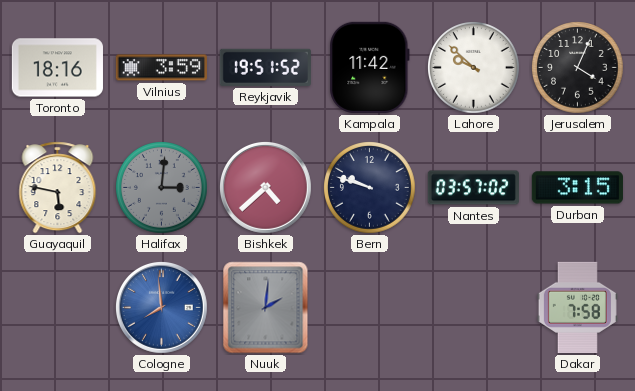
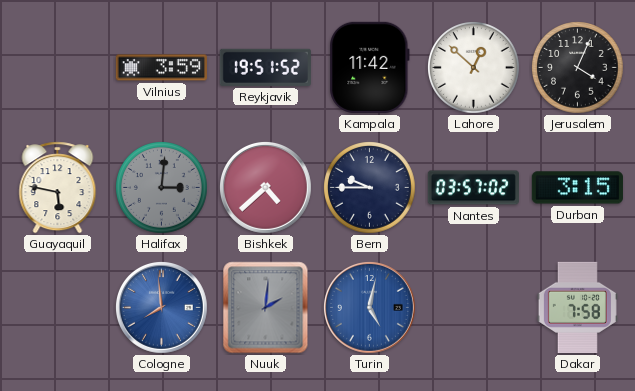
Toronto: 18:16 -> none (57, 68)
Lahore: 9:52 -> 12:52 (474, 68)
Bern: 9:48 -> 9:45 (370, 188)
Turin: none -> 5:02 (369, 307)
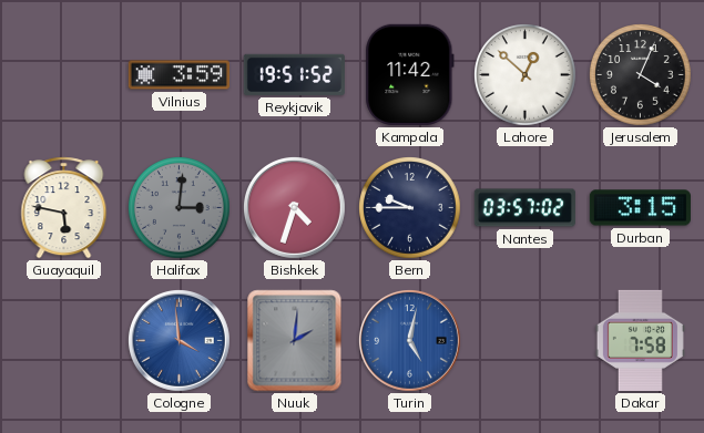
Bishkek: 4:38 -> 4:33 (294, 207)
Cologne: 7:59 -> 3:59 (178, 340)
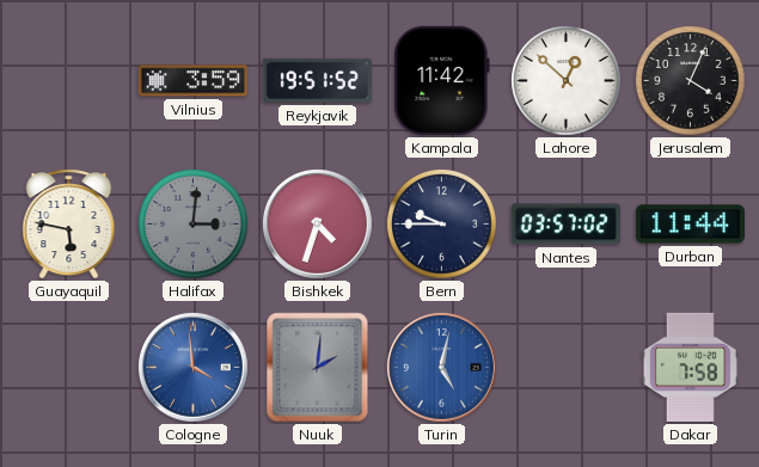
Durban: 3:15 -> 11:44 (690, 225)
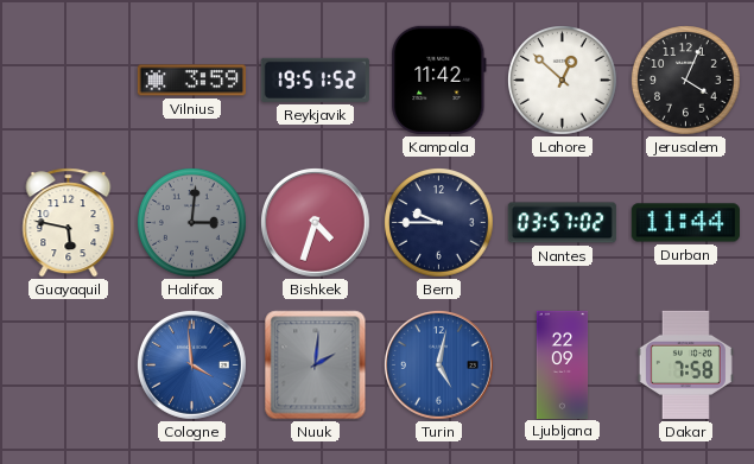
Ljubljana: none -> 22:09 (563, 364)
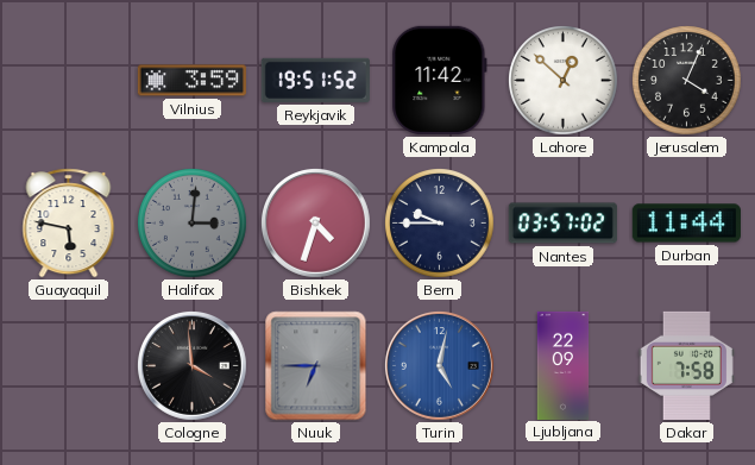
Cologne dial: blue -> black (191, 365)
Nuuk: 2:01 -> 6:45 (316, 366)
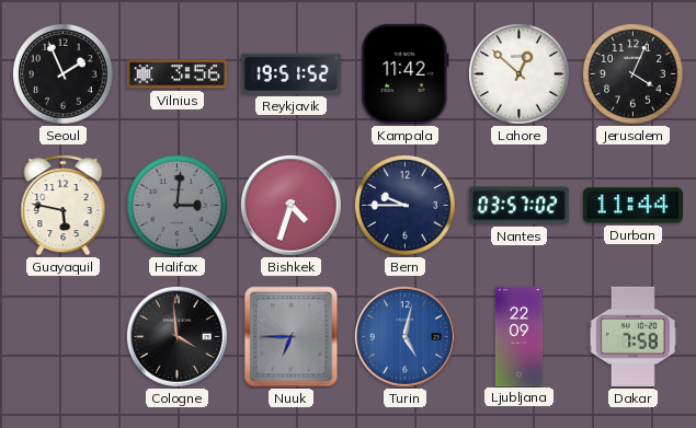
Seoul: none -> 1:56 (64, 74)
Vilnius: 3:59 -> 3:56 (176, 74)
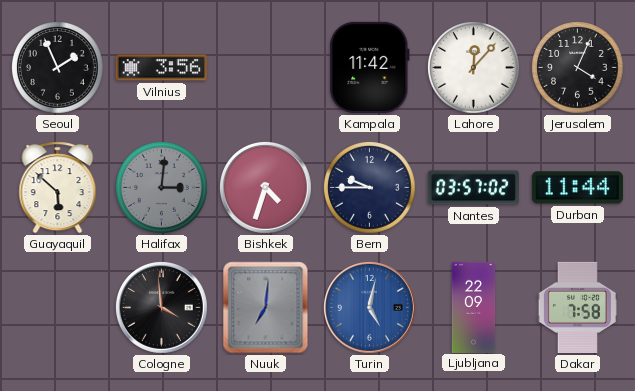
Reykjavik: 19:51 -> none (290, 73)
Lahore: 12:52 -> 12:07 (474, 68)
Guayaquil: 5:47 -> 5:52 (58, 188)
Nuuk: 6:45 -> 7:01 (266, 308)
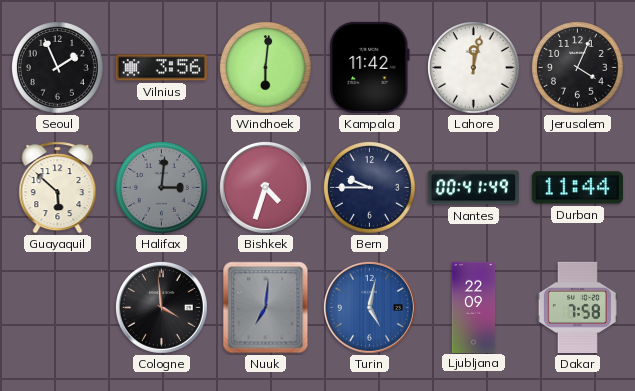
Windhoek: none -> 6:01 (266, 68)
Lahore: 12:07 -> 12:02 (474, 68)
Nantes: 03:57 -> 00:41 (473, 188)
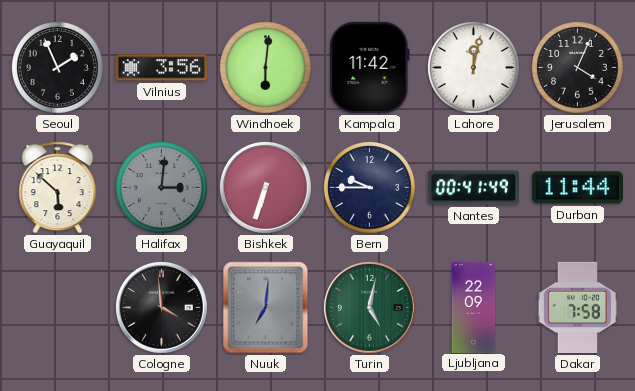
Bishkek: 4:33 -> 6:33 (265, 187)
Turin dial: blue -> green (369, 307)
